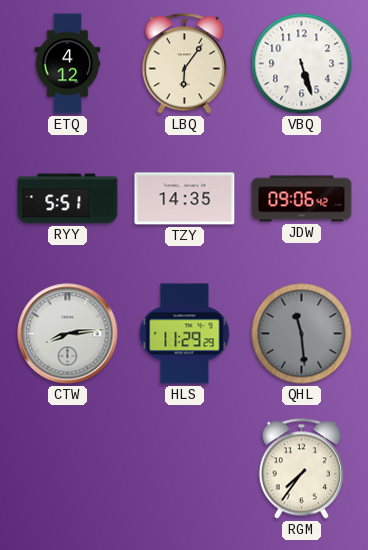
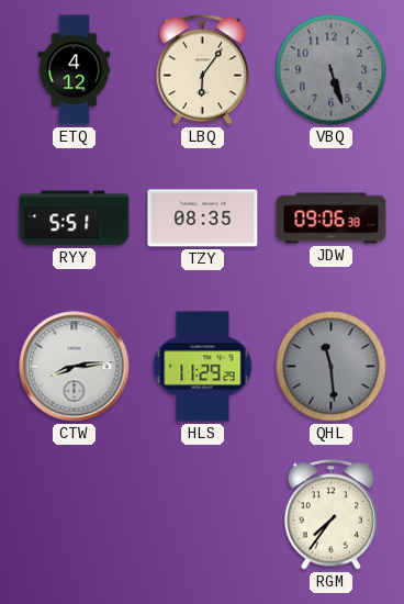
VBQ dial: white -> grey (332, 70)
TZY: 14:35 -> 08:35 (203, 219)
JDW: 09:06:42 -> 09:06:38 (332, 219)
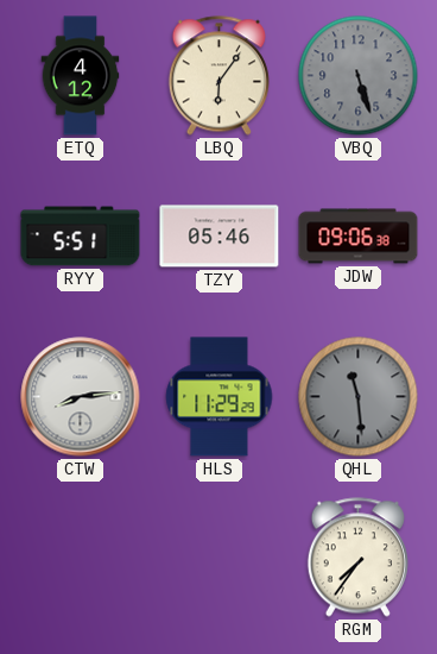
TZY: 08:35 -> 05:46 (220, 237)
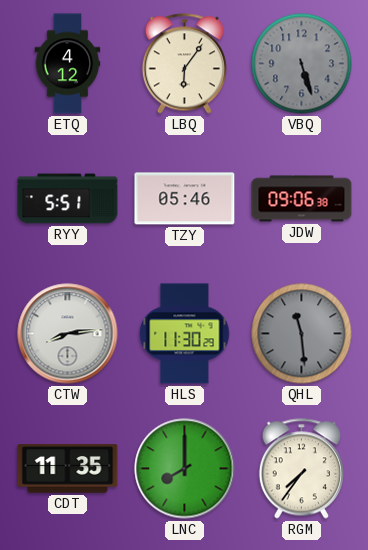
HLS: 11:29 -> 11:30 (185, 334)
CDT: none -> 11:35 (68, 469)
LNC: none -> 8:00 (185, 469)
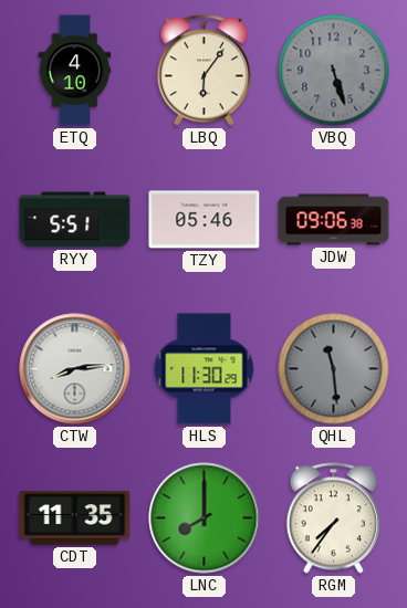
ETQ: 4:12 -> 4:10 (75, 71)
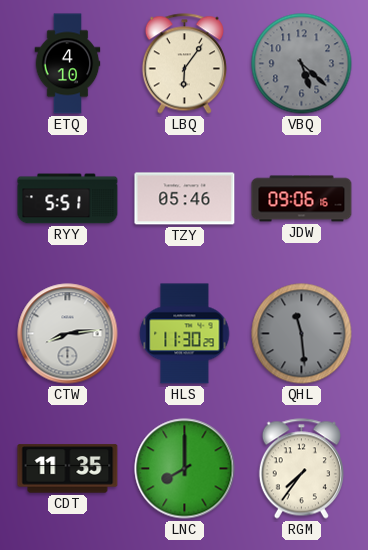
VBQ: 5:27 -> 5:22 (302, 64)
JDW: 09:06:38 -> 09:06:16 (302, 199)
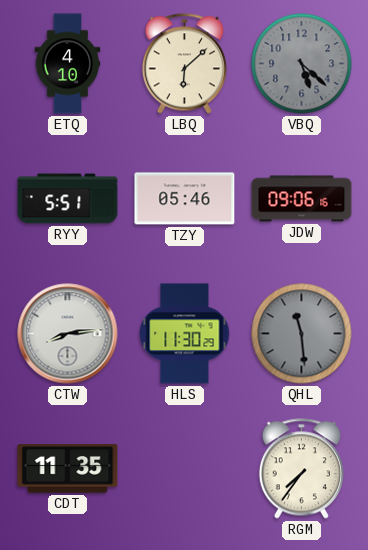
LBQ: 6:06 -> 6:08 (184, 64)
LNC: 8:00 -> none (185, 469)
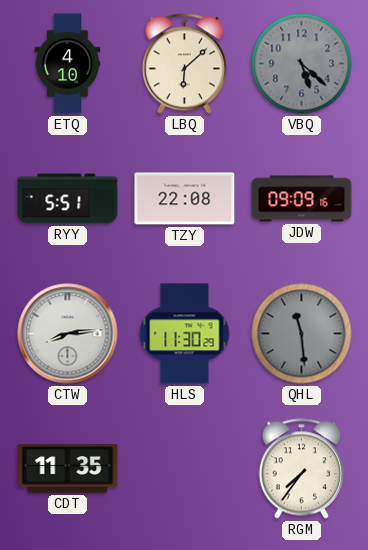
TZY: 05:46 -> 22:08 (185, 199)
JDW: 09:06 -> 09:09 (302, 199)
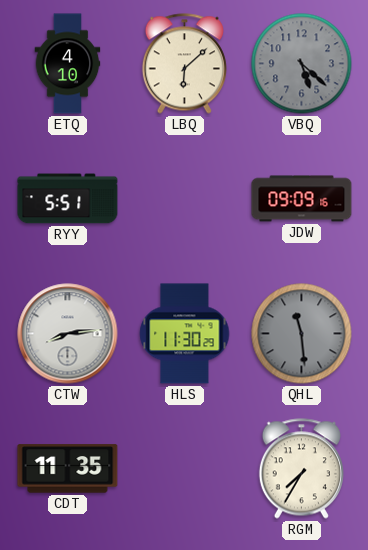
TZY: 22:08 -> none (185, 199)
RGM: 7:36 -> 7:35 (301, 469)
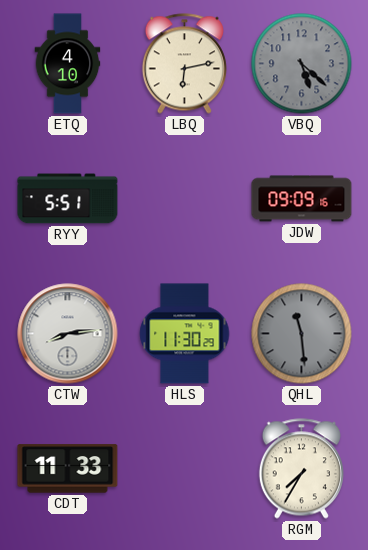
LBQ: 6:08 -> 6:13 (184, 64)
CDT: 11:35 -> 11:33 (68, 469)
